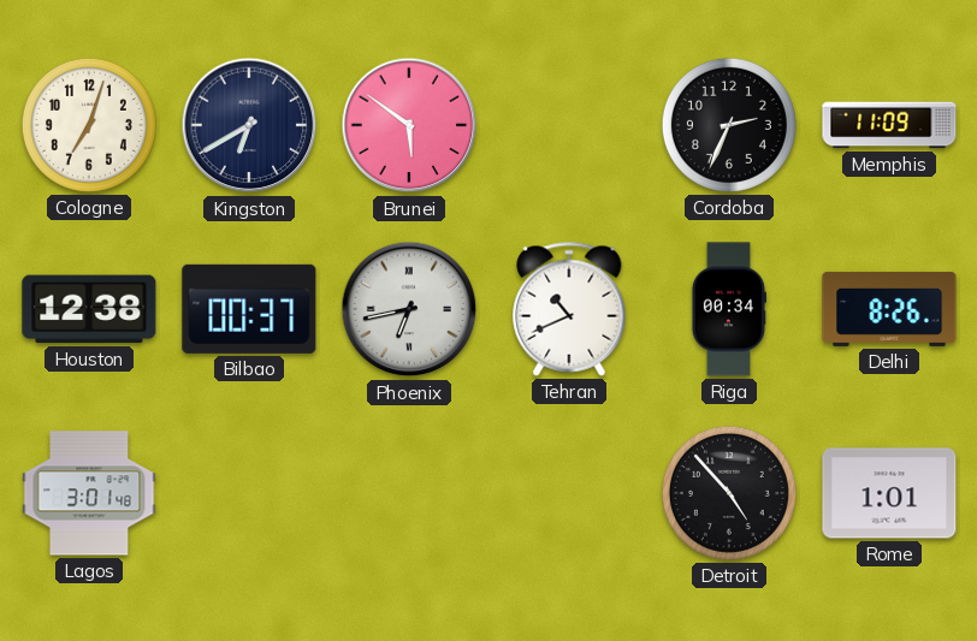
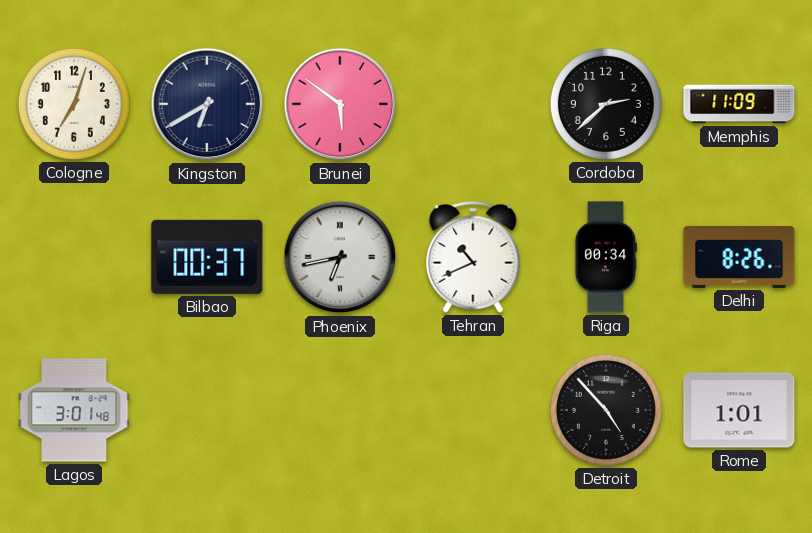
Cordoba: 2:34 -> 2:38 (606, 104)
Houston: 12:38 -> none (89, 309)
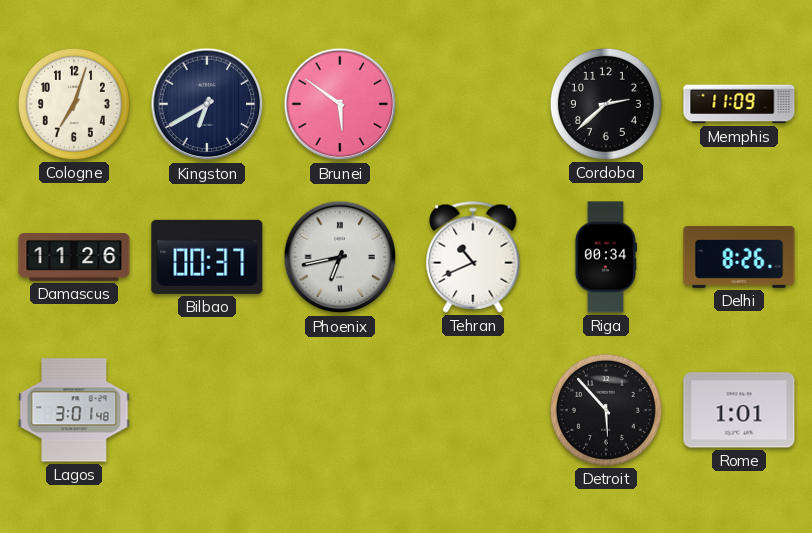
Damascus: none -> 11:26 (74, 258)
Detroit: 4:53 -> 5:53 (606, 410)
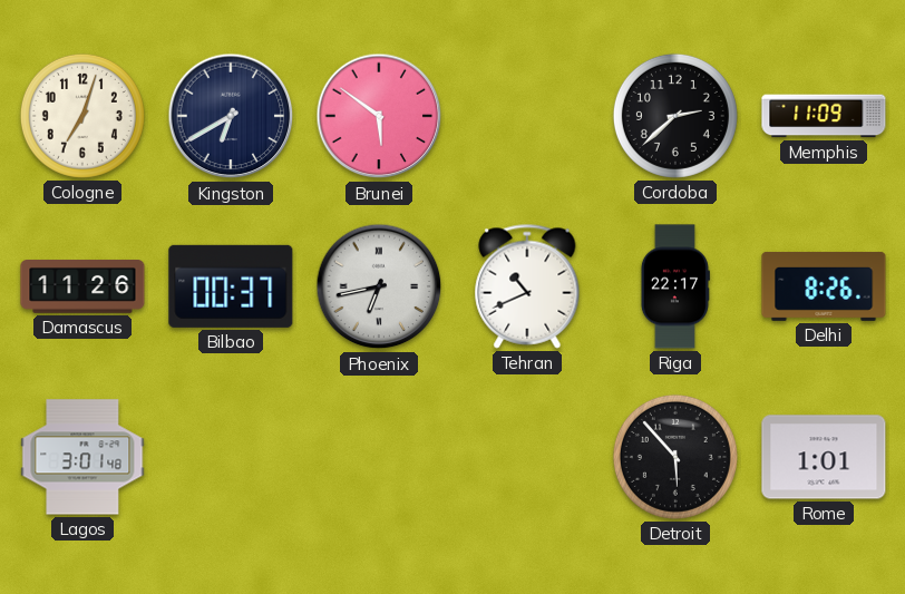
Riga: 00:34 -> 22:17 (674, 286)
